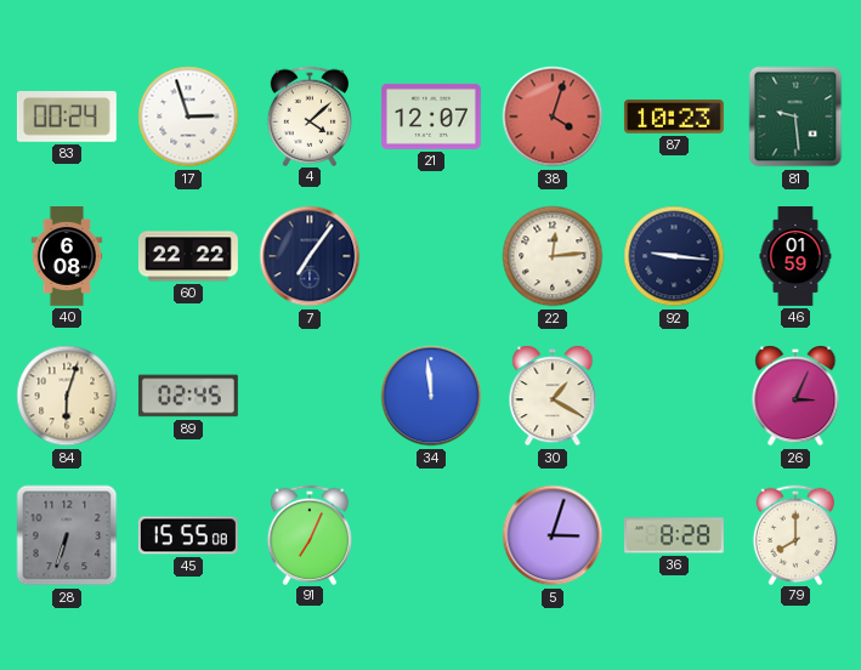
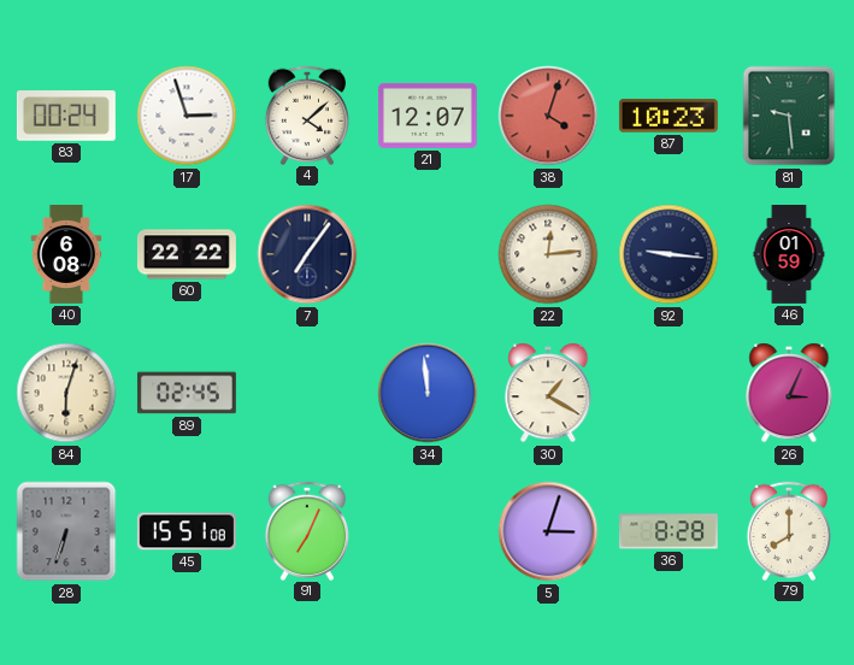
45: 15:55 -> 15:51 (187, 531)
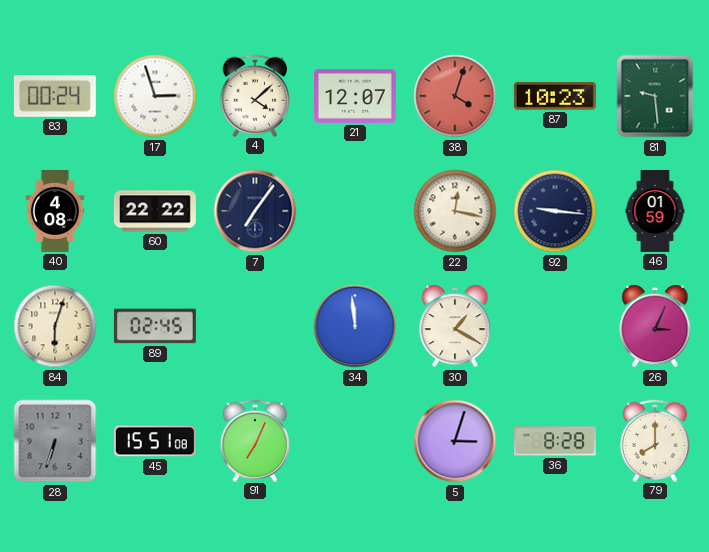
40: 6:08 -> 4:08 (55, 212)
22: 12:14 -> 12:17 (455, 211)
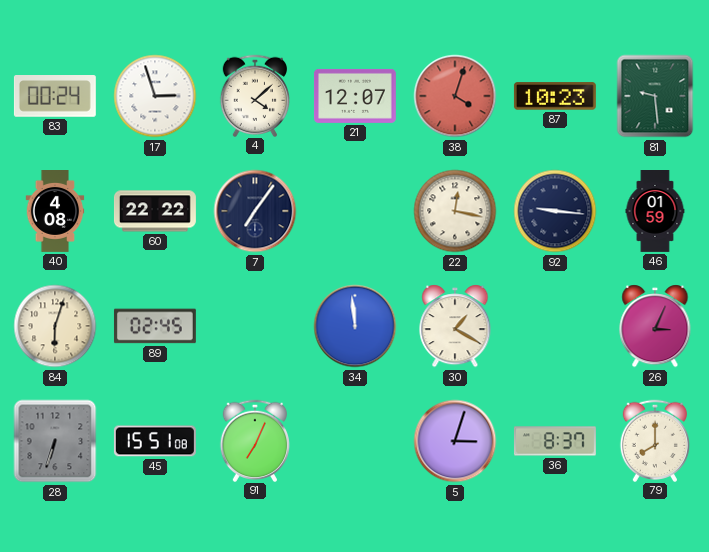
36: 8:28 -> 8:37 (555, 441)
